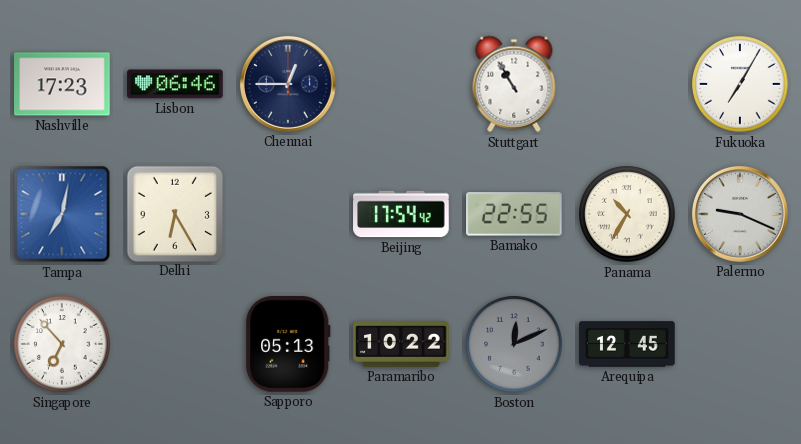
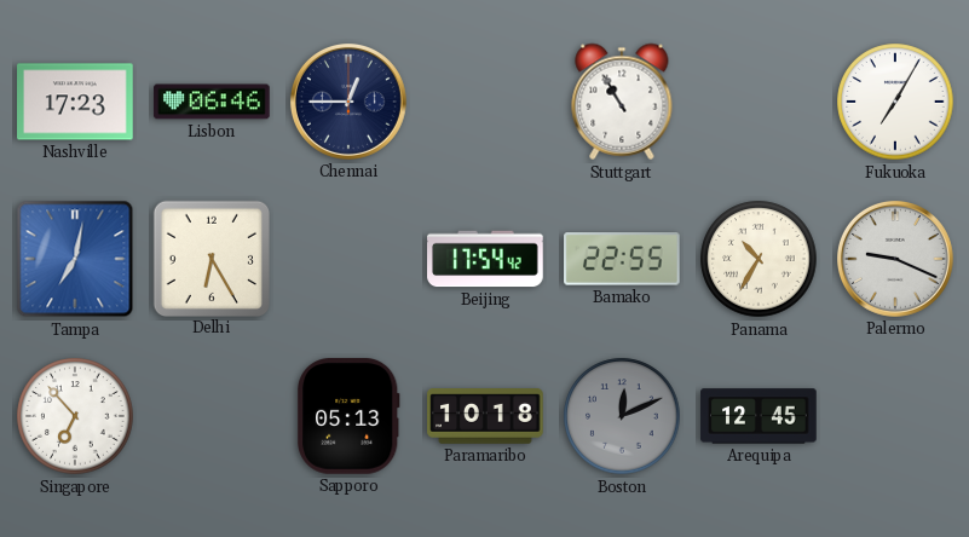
Paramaribo: 10:22 -> 10:18 (485, 417)
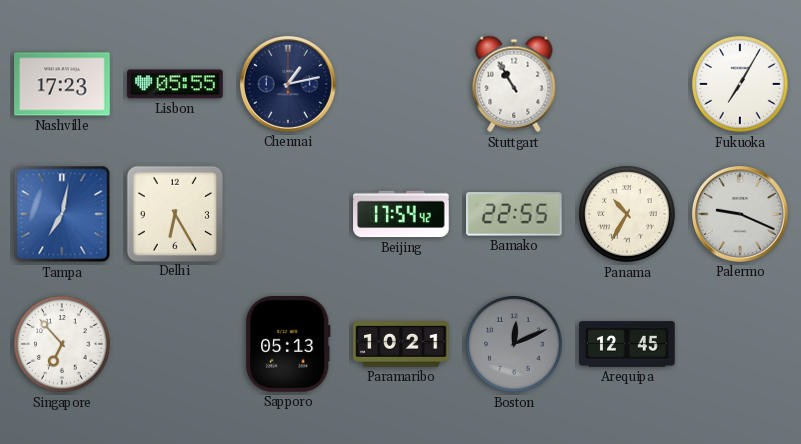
Lisbon: 06:46 -> 05:55 (175, 84)
Chennai: 12:45 -> 1:13 (288, 84)
Paramaribo: 10:18 -> 10:21 (401, 345)
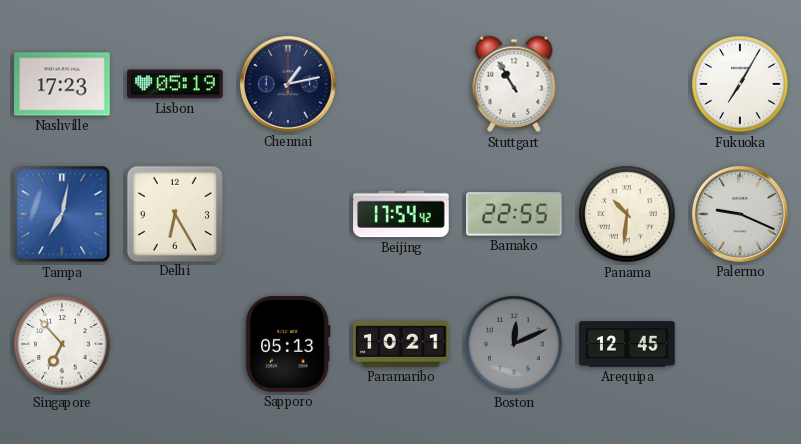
Lisbon: 05:55 -> 05:19 (175, 84)
Panama: 10:35 -> 10:31 (627, 214)
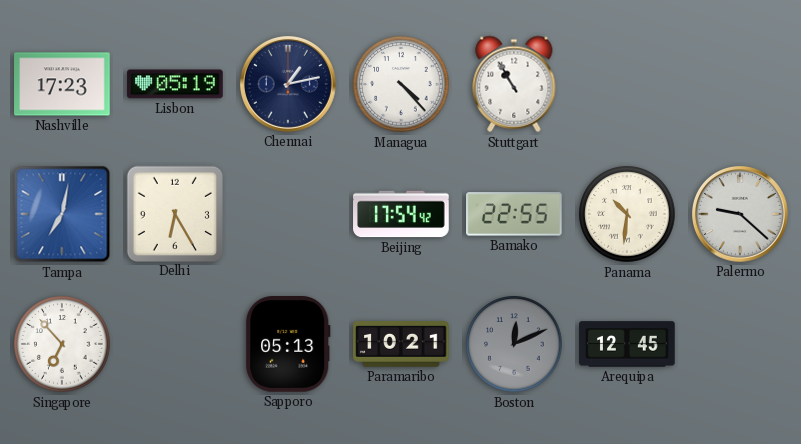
Managua: none -> 4:23 (401, 84)
Fukuoka: 7:05 -> none (740, 84)
Palermo: 9:19 -> 9:22 (740, 214)
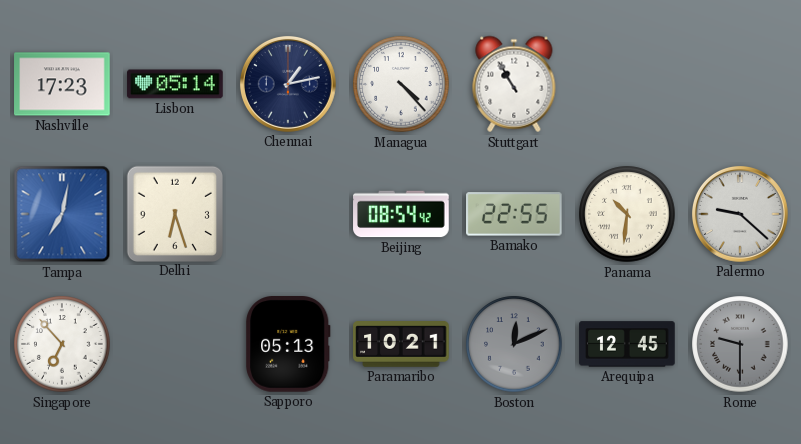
Lisbon: 05:19 -> 05:14 (175, 84)
Delhi: 6:25 -> 6:27 (174, 213)
Beijing: 17:54 -> 08:54 (401, 214)
Rome: none -> 9:30 (740, 344)
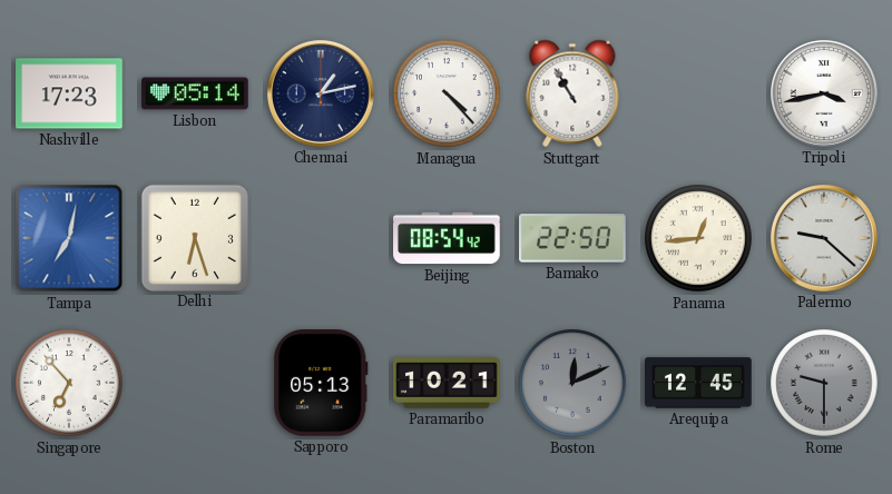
Tripoli: none -> 3:43 (824, 93)
Bamako: 22:55 -> 22:50 (574, 238)
Panama: 10:31 -> 12:44 (698, 238)
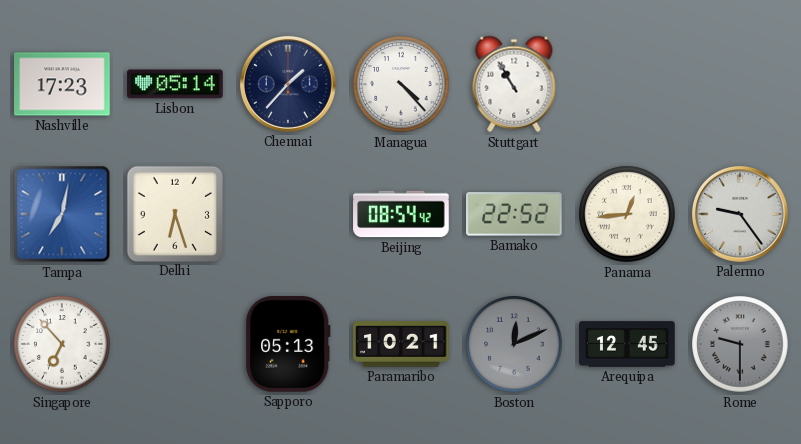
Chennai: 1:13 -> 1:37 (288, 84)
Tripoli: 3:43 -> none (824, 93)
Bamako: 22:50 -> 22:52 (515, 214)
Palermo: 9:22 -> 9:24 (740, 214)
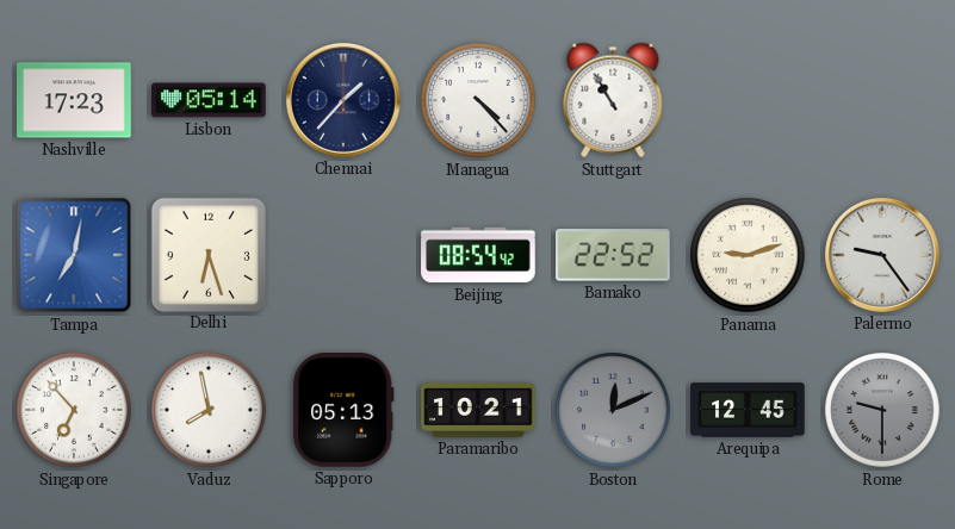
Panama: 12:44 -> 9:12 (748, 255)
Vaduz: none -> 7:58 (209, 410)
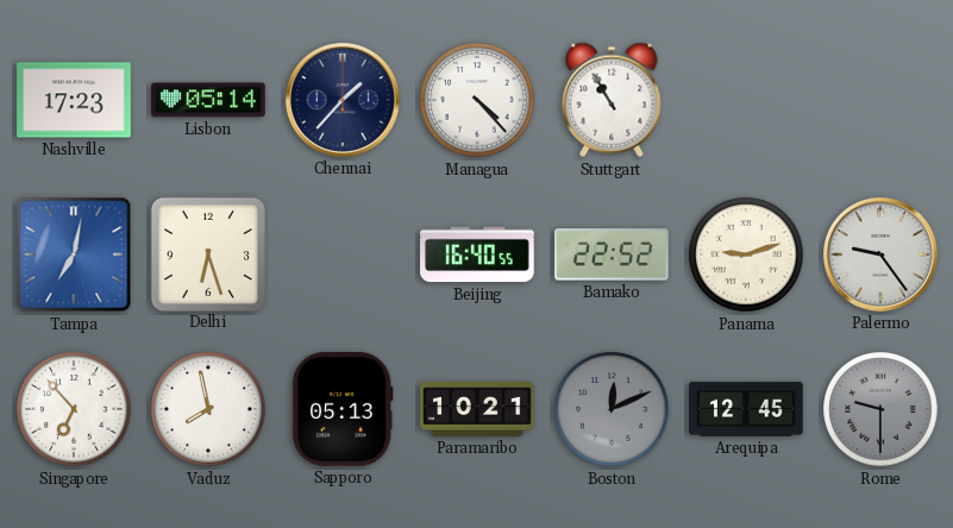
Beijing: 08:54 -> 16:40 (477, 254)
